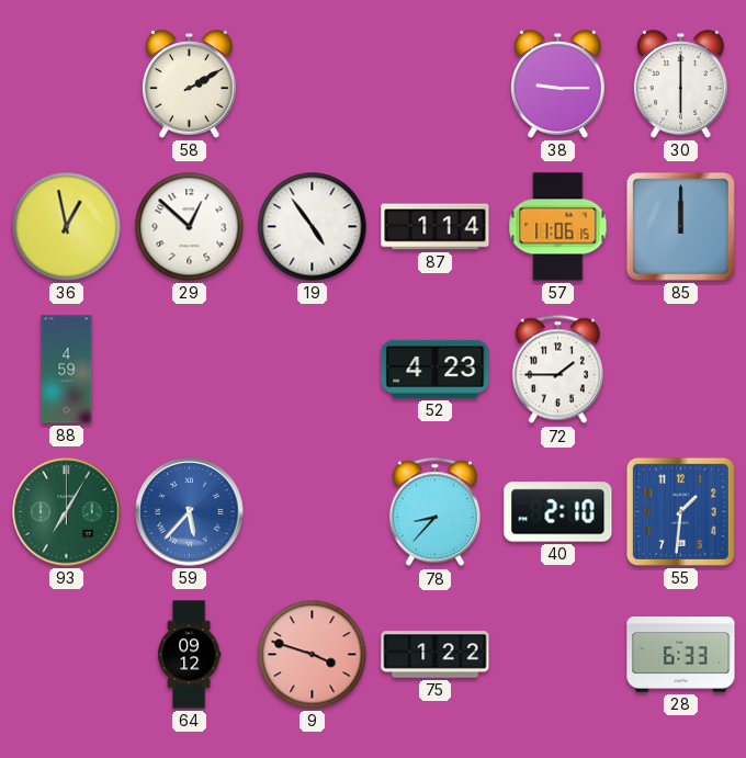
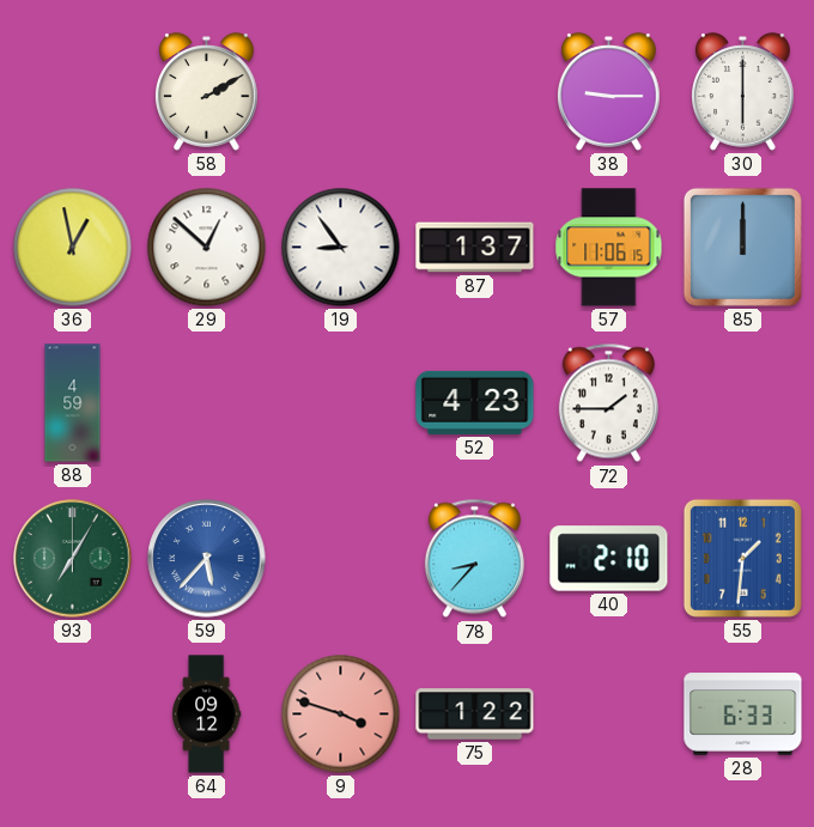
19: 4:54 -> 8:54 (341, 248)
87: 1:14 -> 1:37 (475, 248)
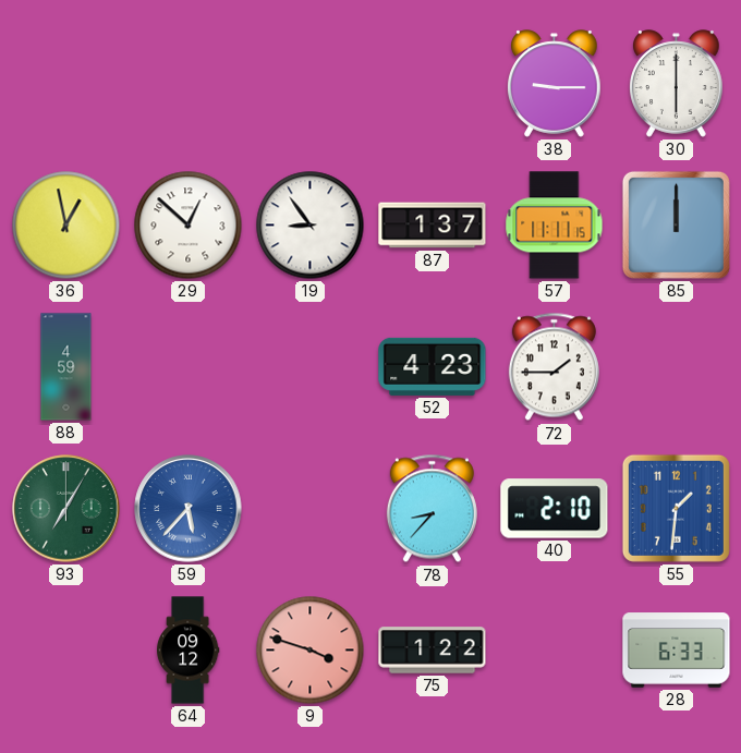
58: 2:10 -> none (207, 92)
57: 11:06 -> 11:11 (555, 226)
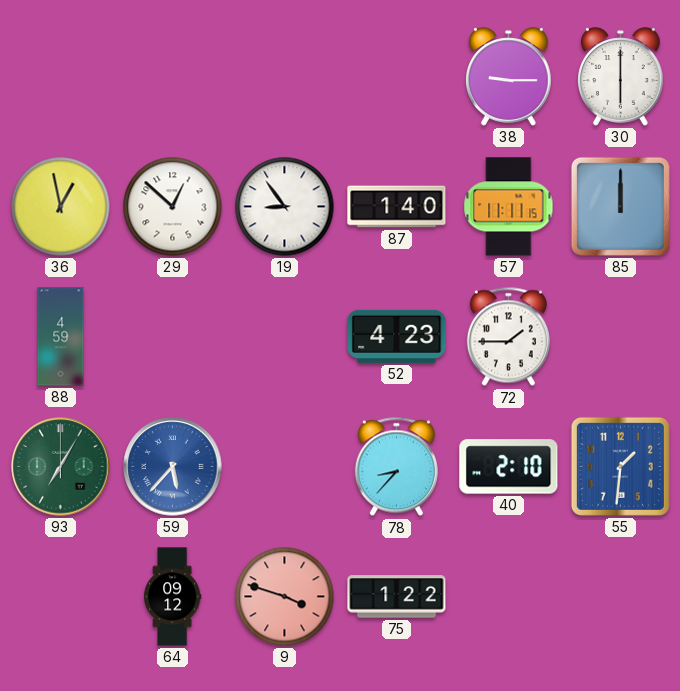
87: 1:37 -> 1:40 (397, 207)
28: 6:33 -> none (677, 651)
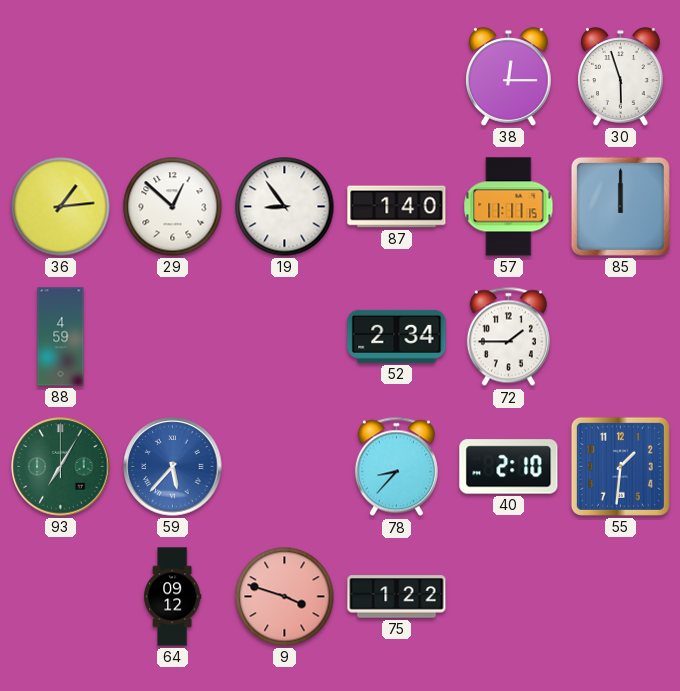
38: 9:15 -> 12:15 (509, 77)
30: 6:00 -> 5:57 (621, 77)
36: 12:58 -> 1:14 (61, 207)
52: 4:23 -> 2:34 (397, 336)
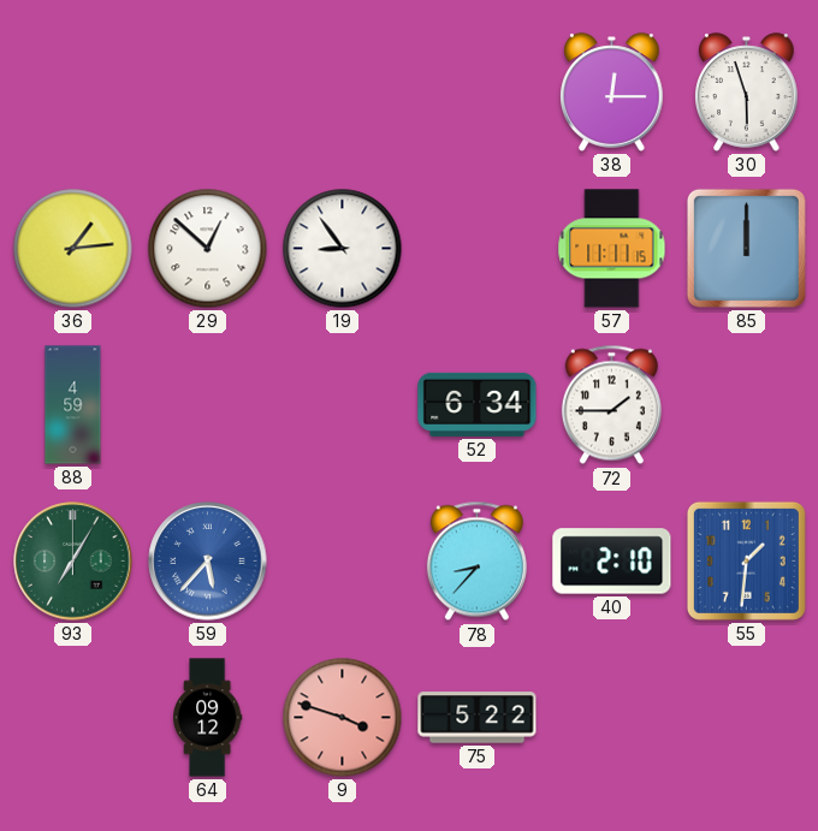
87: 1:40 -> none (397, 207)
52: 2:34 -> 6:34 (478, 404)
75: 1:22 -> 5:22 (478, 718)
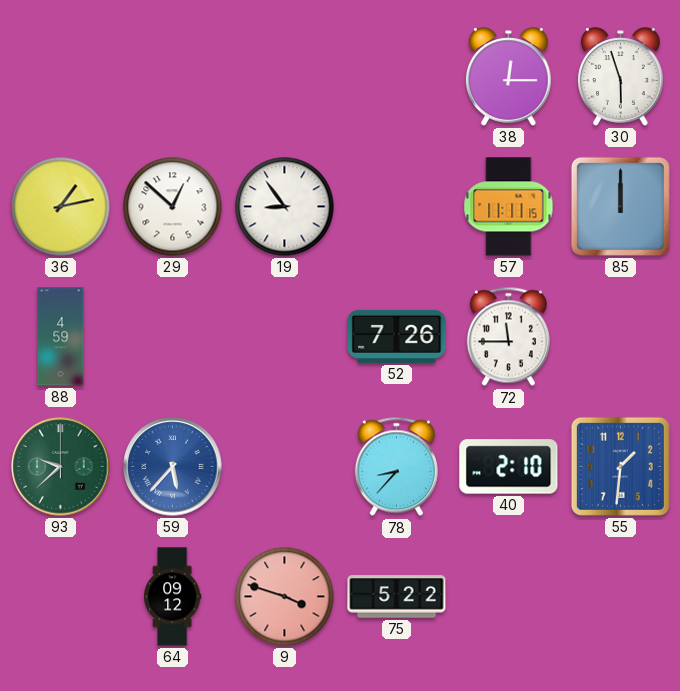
36: 1:14 -> 1:13 (61, 207)
52: 6:34 -> 7:26 (397, 336)
72: 1:45 -> 11:45 (508, 337)
93: 7:05 -> 9:38 (61, 467)
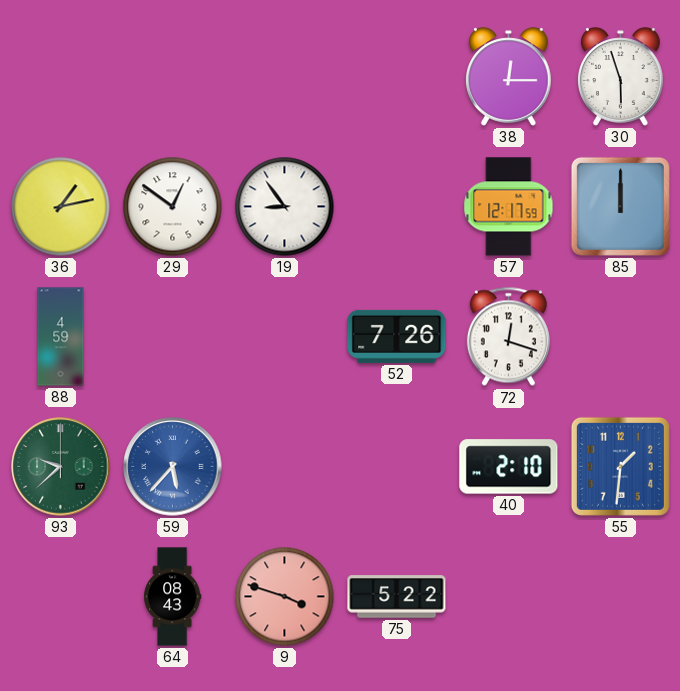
29: 12:52 -> 12:51 (173, 207)
57: 11:11 -> 12:17 (509, 207)
72: 11:45 -> 12:18 (508, 337)
78: 8:37 -> none (396, 467)
64: 09:12 -> 08:43 (172, 597)
